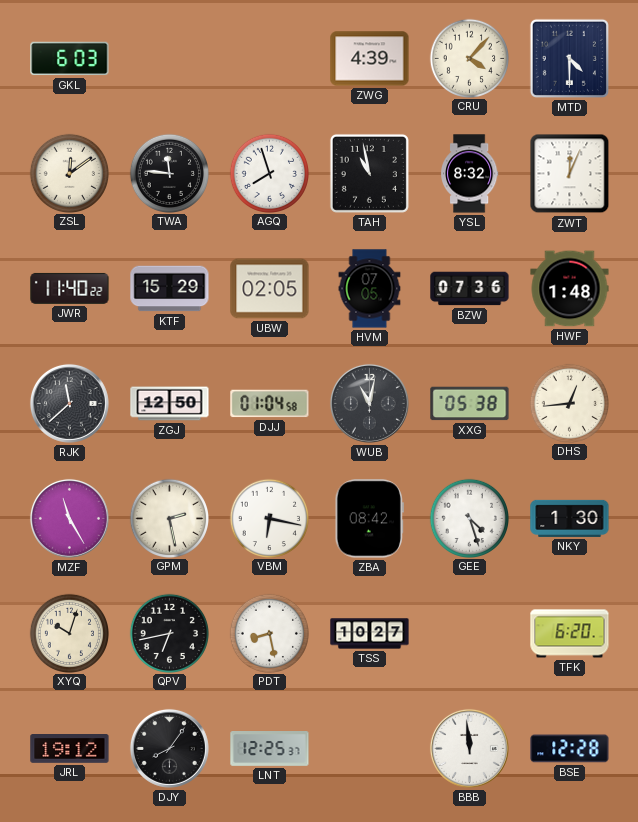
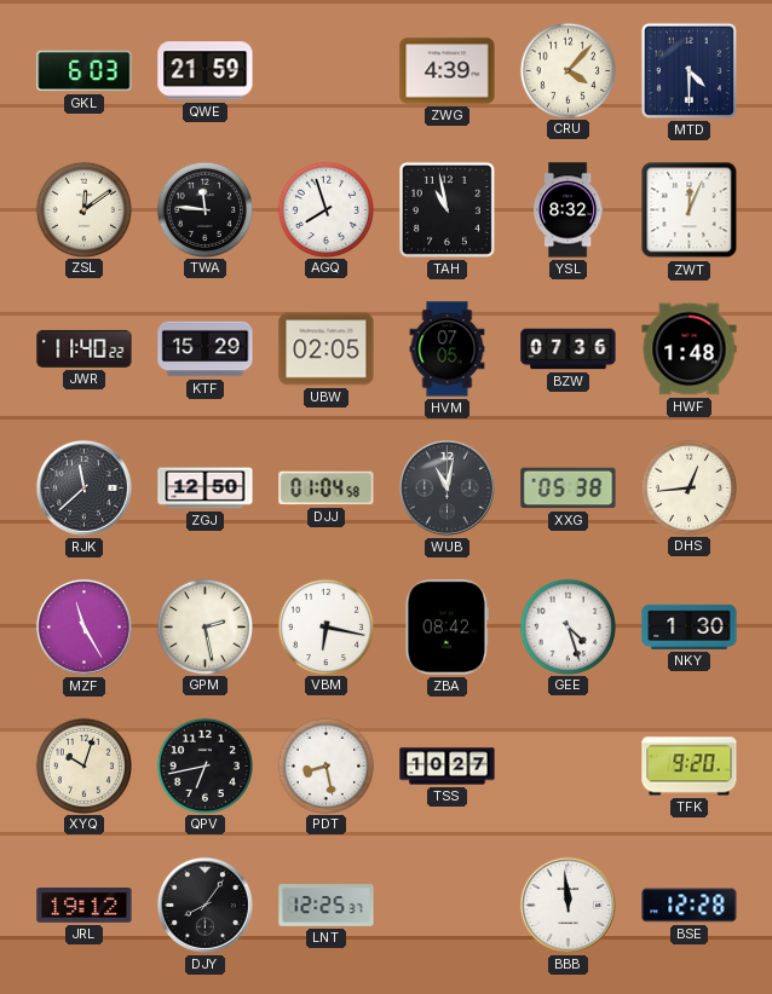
QWE: none -> 21:59 (206, 71)
TFK: 6:20 -> 9:20 (690, 767)
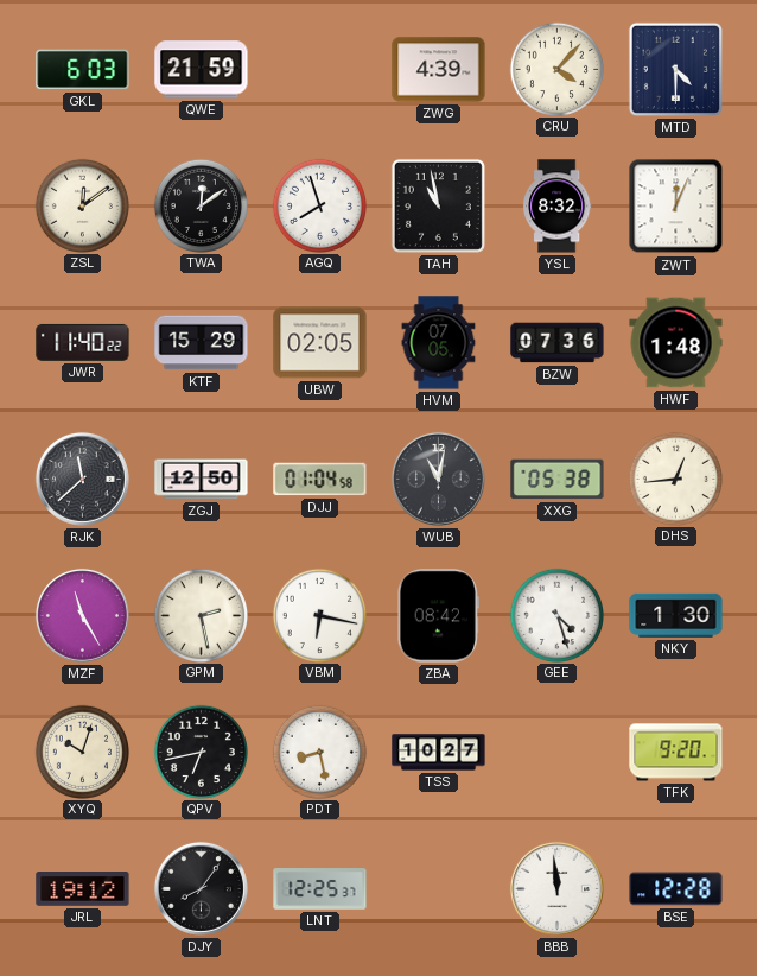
TWA: 11:46 -> 12:09 (201, 205)
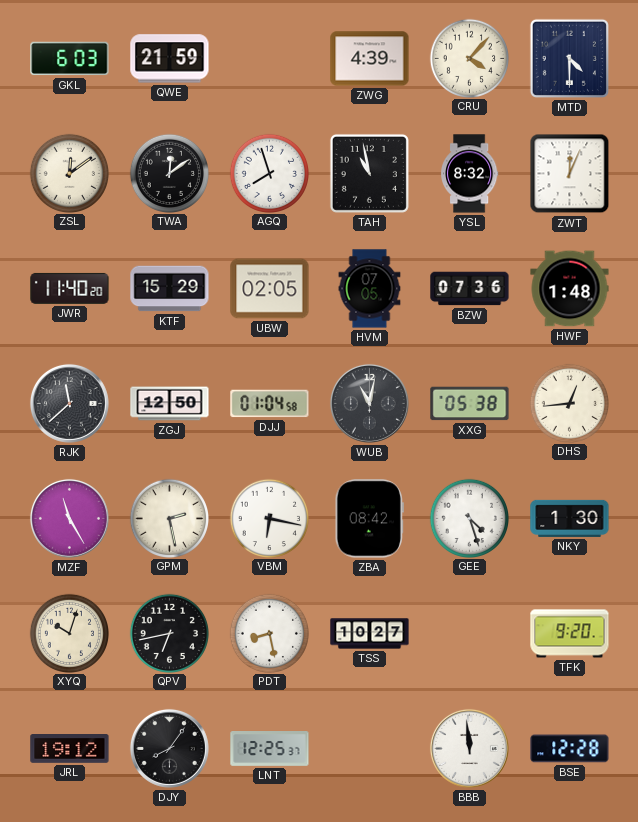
JWR: 11:40:22 -> 11:40:20 (70, 288)
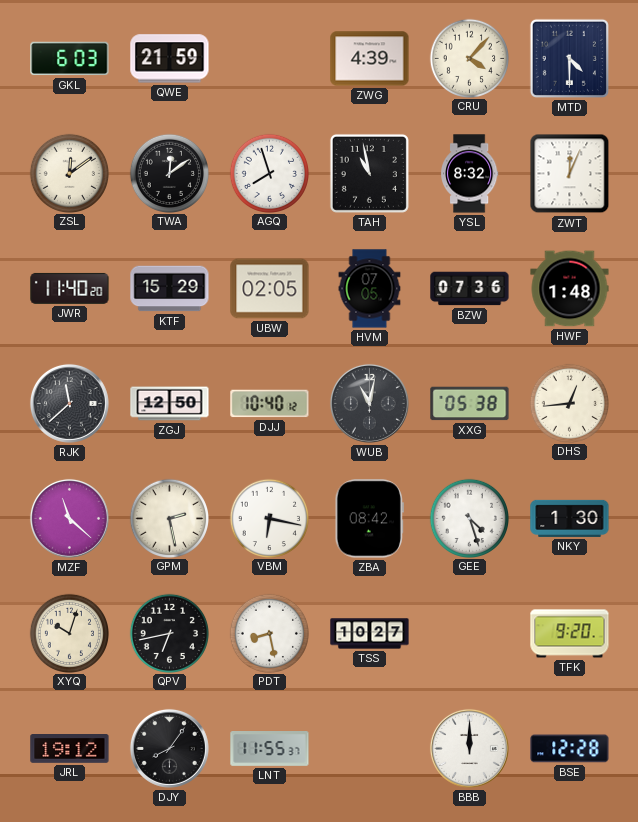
DJJ: 01:04 -> 10:40 (270, 404)
MZF: 11:25 -> 11:22 (69, 518)
LNT: 12:25 -> 11:55 (270, 749)
BBB: 11:59 -> 12:00 (469, 748)
